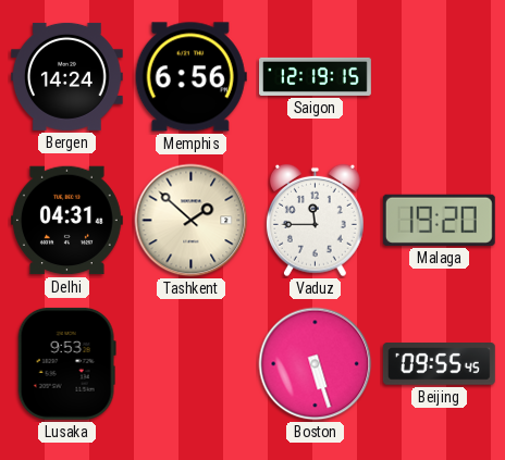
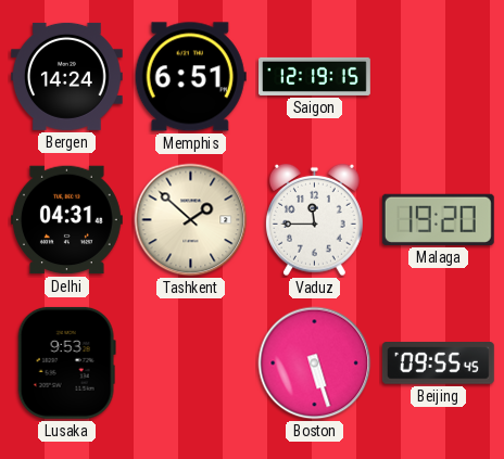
Memphis: 6:56 -> 6:51 (190, 77)
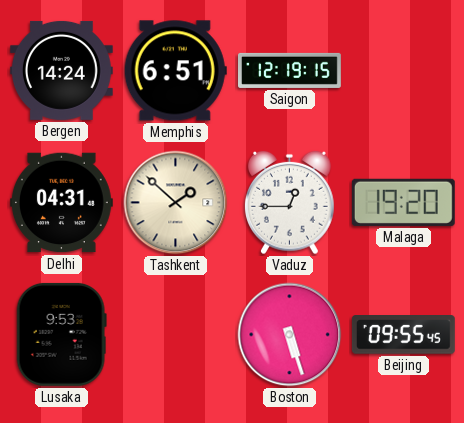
Vaduz: 11:45 -> 12:45 (290, 203)
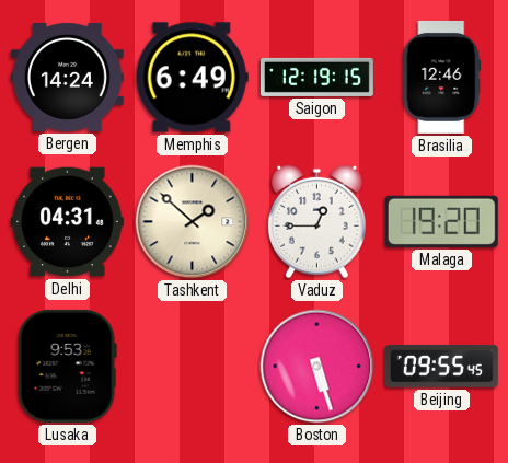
Memphis: 6:51 -> 6:49 (192, 78)
Brasilia: none -> 12:46 (442, 77)
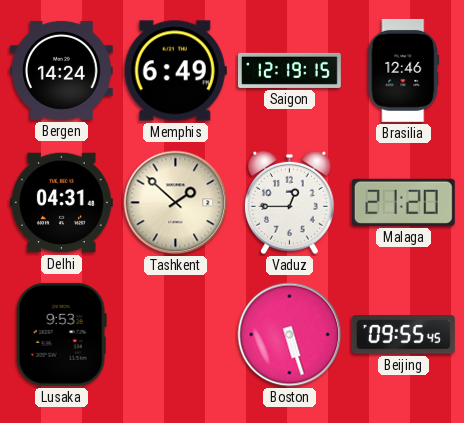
Malaga: 19:20 -> 21:20 (403, 202)
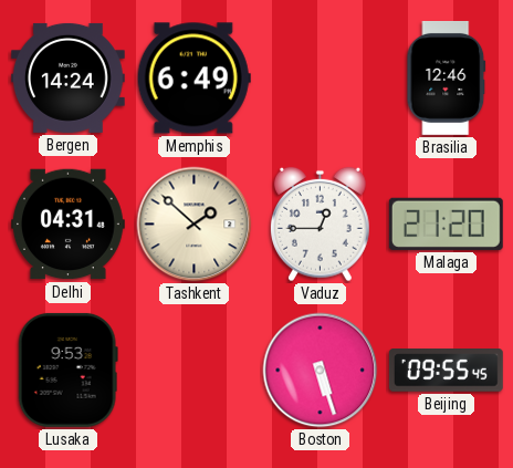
Saigon: 12:19 -> none (290, 70)
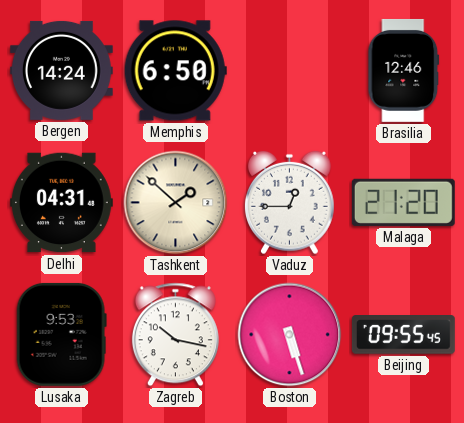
Memphis: 6:49 -> 6:50 (175, 71)
Zagreb: none -> 10:17 (175, 335)
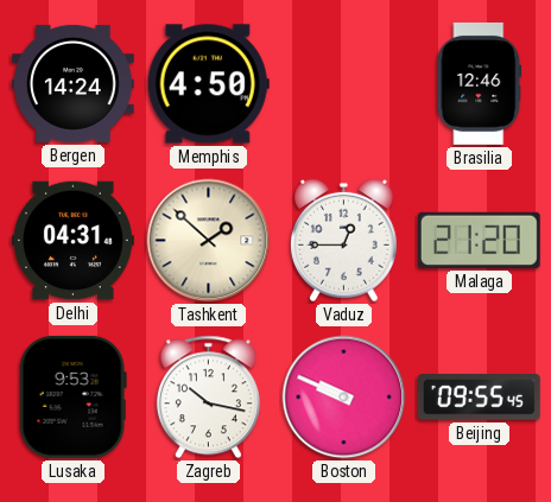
Memphis: 6:50 -> 4:50 (208, 84)
Boston: 5:27 -> 9:49 (344, 398)
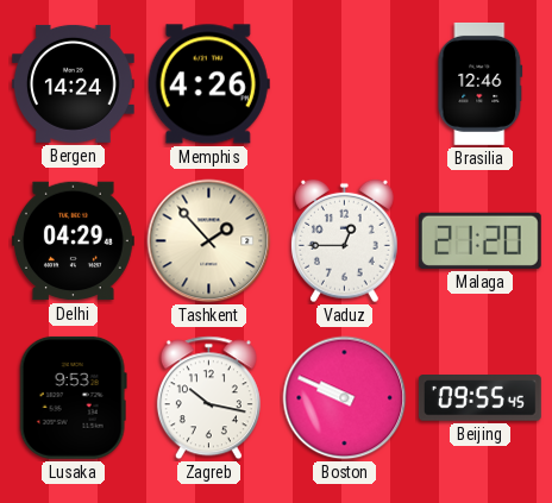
Memphis: 4:50 -> 4:26 (208, 84)
Delhi: 04:31 -> 04:29 (73, 241)
Tashkent: 1:52 -> 1:53 (209, 241)
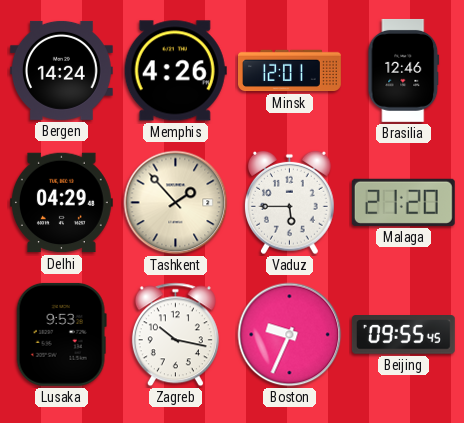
Minsk: none -> 12:01 (290, 71)
Vaduz: 12:45 -> 5:45 (290, 203)
Boston: 9:49 -> 9:34 (290, 335)
